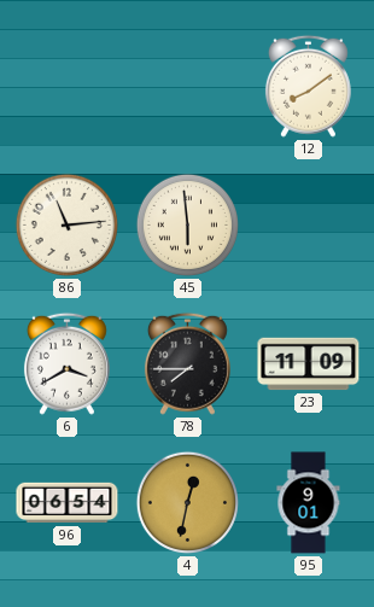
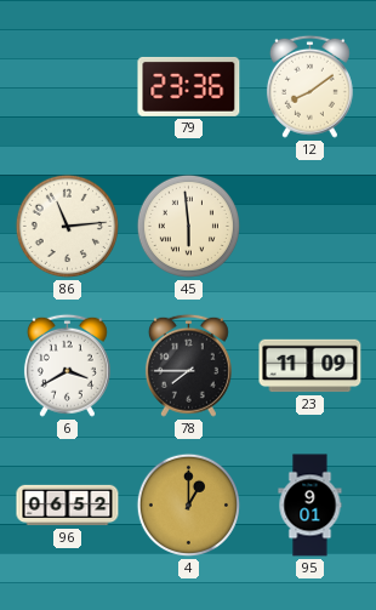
79: none -> 23:36 (189, 86)
96: 06:54 -> 06:52 (68, 506)
4: 12:32 -> 1:00 (188, 504)
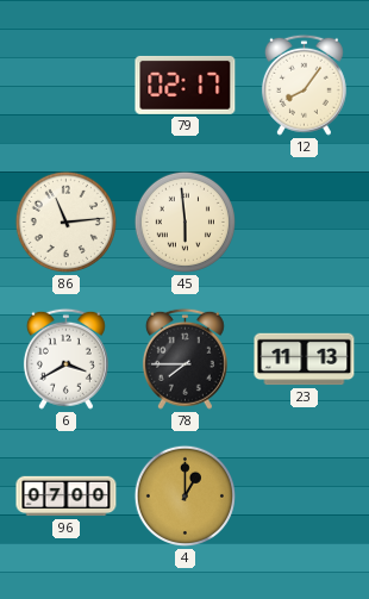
79: 23:36 -> 02:17 (186, 85)
12: 8:09 -> 8:06 (304, 85)
23: 11:09 -> 11:13 (305, 360)
96: 06:52 -> 07:00 (67, 497)
95: 9:01 -> none (311, 506)
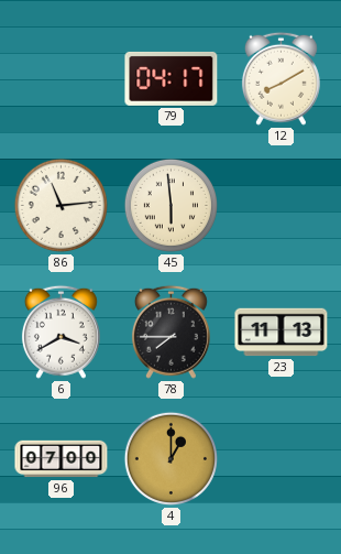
79: 02:17 -> 04:17 (172, 78)
12: 8:06 -> 8:10 (280, 78)
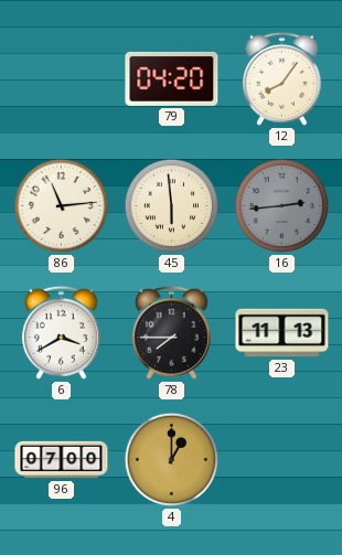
79: 04:17 -> 04:20 (172, 78)
12: 8:10 -> 8:06 (281, 78)
16: none -> 2:44 (281, 205)
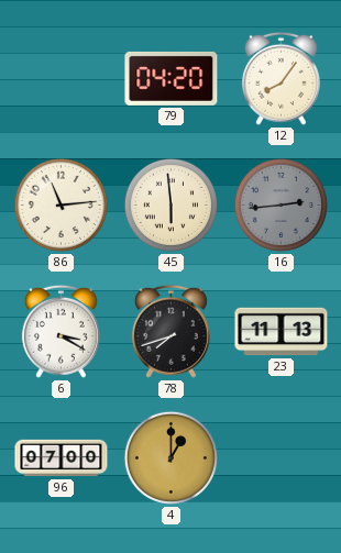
6: 3:40 -> 3:20 (61, 331)
78: 7:45 -> 7:42 (170, 331)
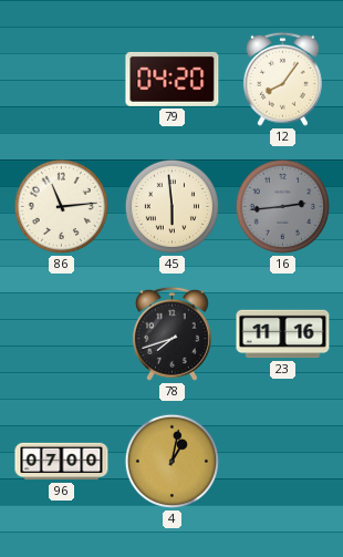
6: 3:20 -> none (61, 331)
23: 11:13 -> 11:16 (283, 334)
4: 1:00 -> 1:02 (171, 461)
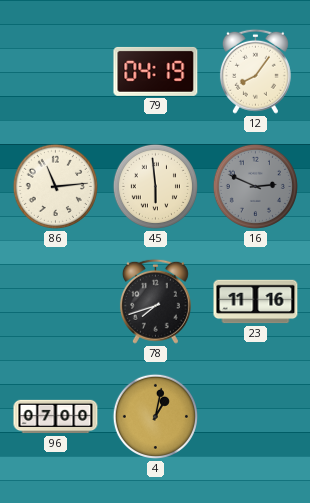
79: 04:20 -> 04:19 (156, 71)
16: 2:44 -> 2:49 (255, 186)
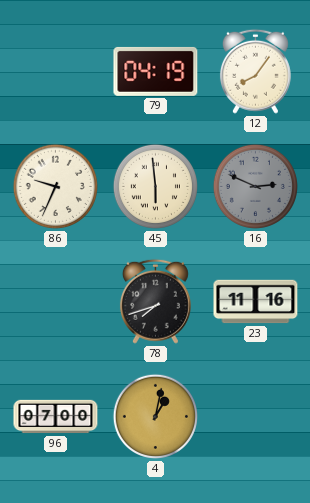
86: 11:14 -> 9:34 (55, 186)
